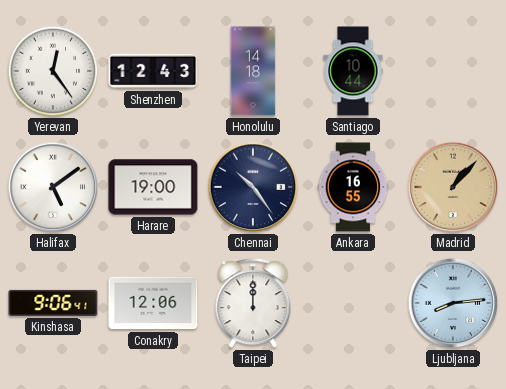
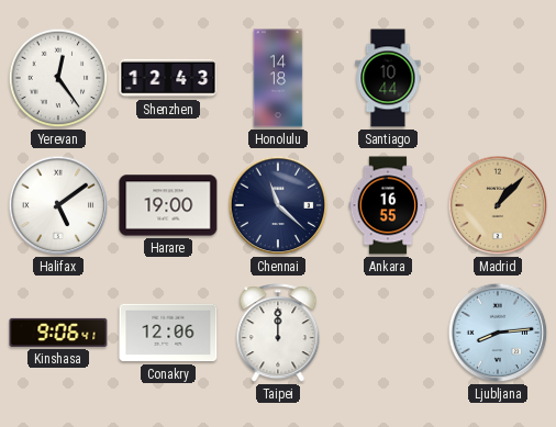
Chennai: 10:24 -> 11:22 (278, 205)
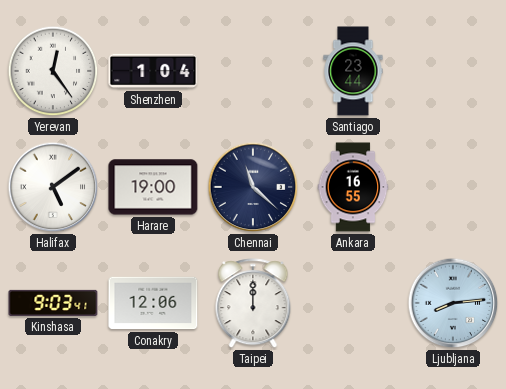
Shenzhen: 12:43 -> 1:04 (153, 71)
Honolulu: 14:18 -> none (278, 78)
Santiago: 10:44 -> 23:44 (353, 71)
Madrid: 1:07 -> none (498, 205)
Kinshasa: 9:06 -> 9:03 (53, 303)
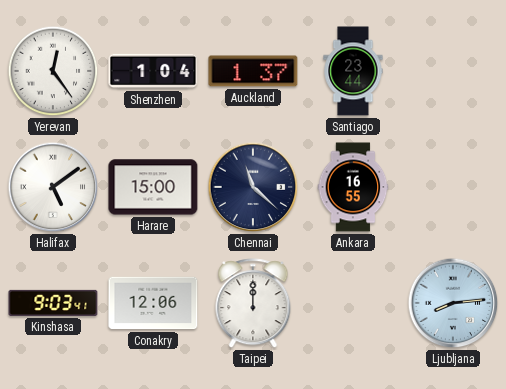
Auckland: none -> 1:37 (253, 71)
Harare: 19:00 -> 15:00 (153, 187)
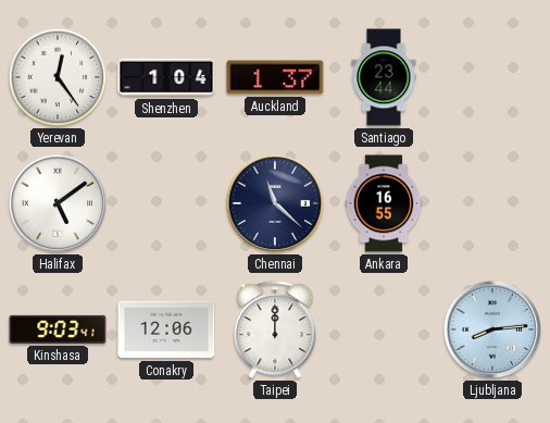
Harare: 15:00 -> none (153, 187)
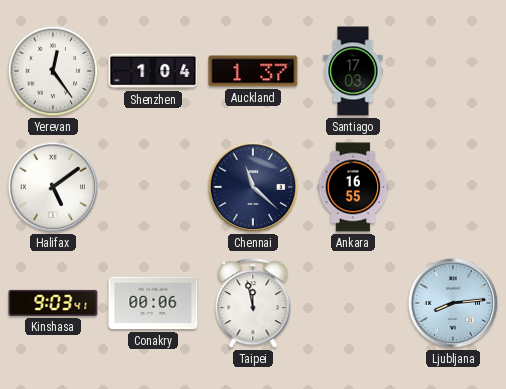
Santiago: 23:44 -> 17:03 (353, 71)
Conakry: 12:06 -> 00:06 (153, 303)
Taipei: 12:00 -> 11:58 (253, 304)
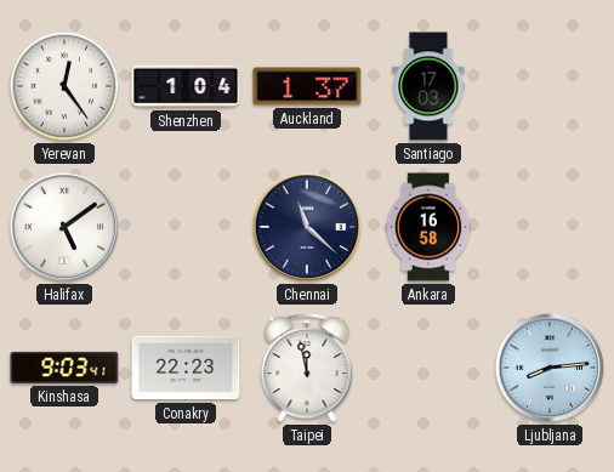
Ankara: 16:55 -> 16:58 (428, 227)
Conakry: 00:06 -> 22:23 (186, 368)
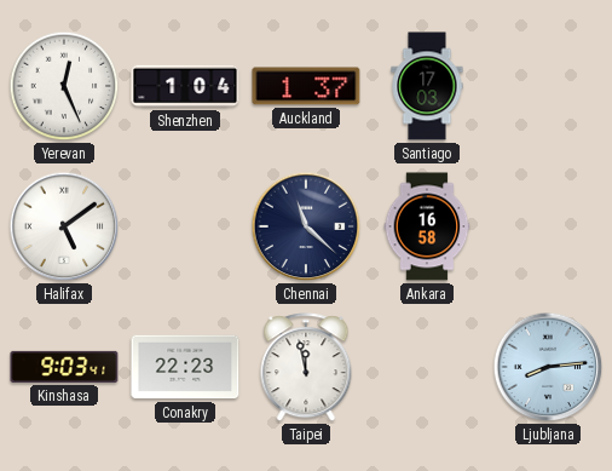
Yerevan: 12:24 -> 12:26 (64, 86)
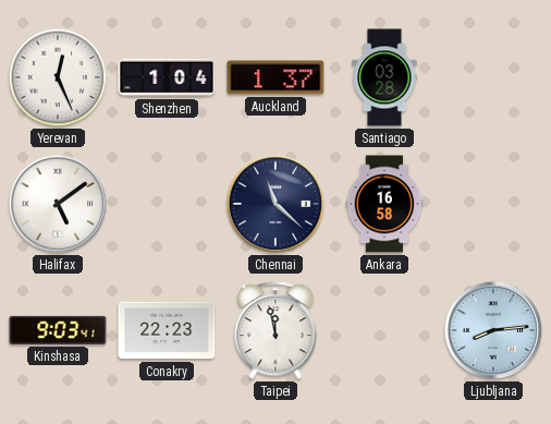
Santiago: 17:03 -> 03:28 (384, 77)
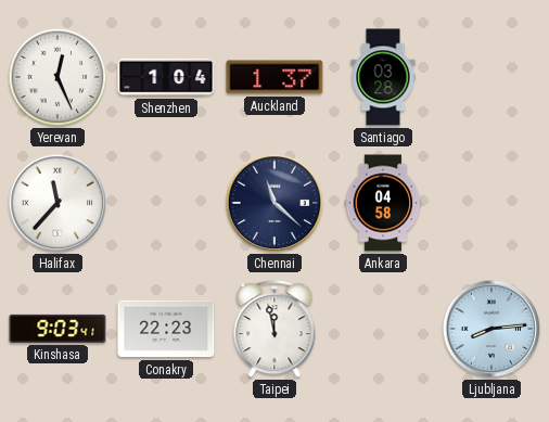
Halifax: 5:09 -> 11:37 (58, 203)
Ankara: 16:58 -> 04:58 (383, 203)
